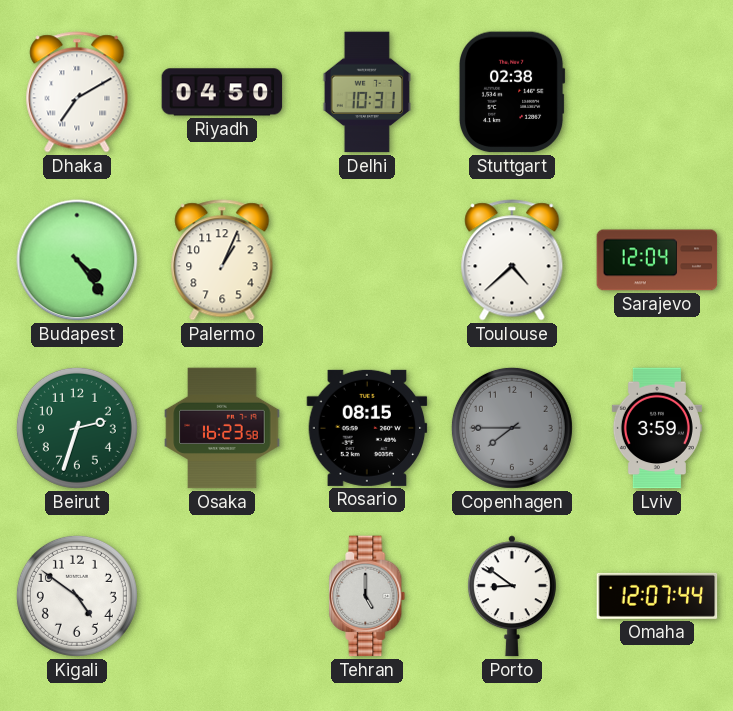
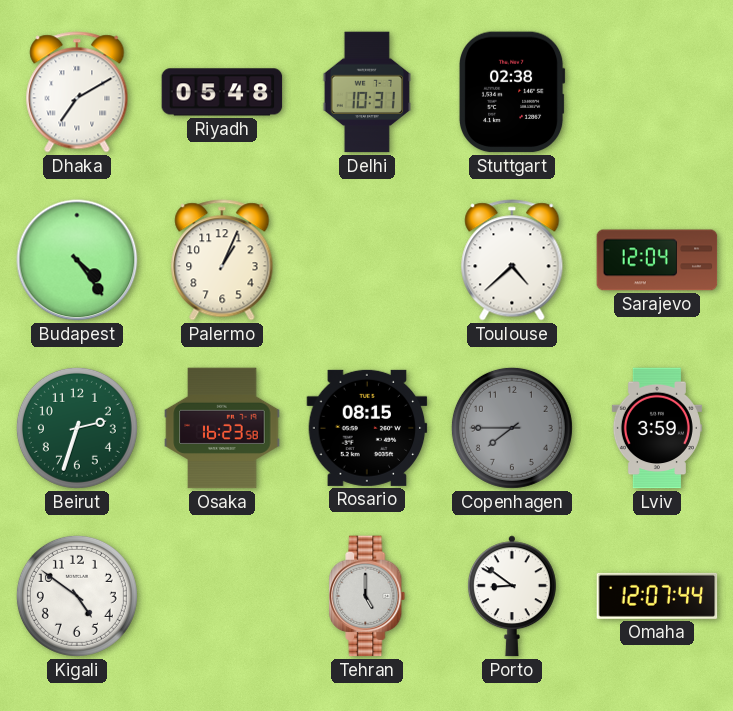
Riyadh: 04:50 -> 05:48 (222, 92)
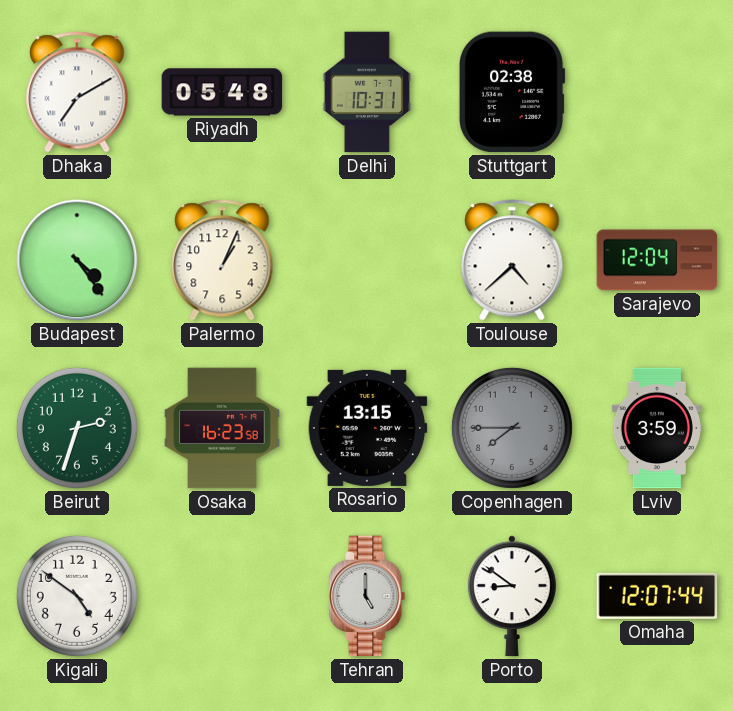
Rosario: 08:15 -> 13:15 (367, 428)
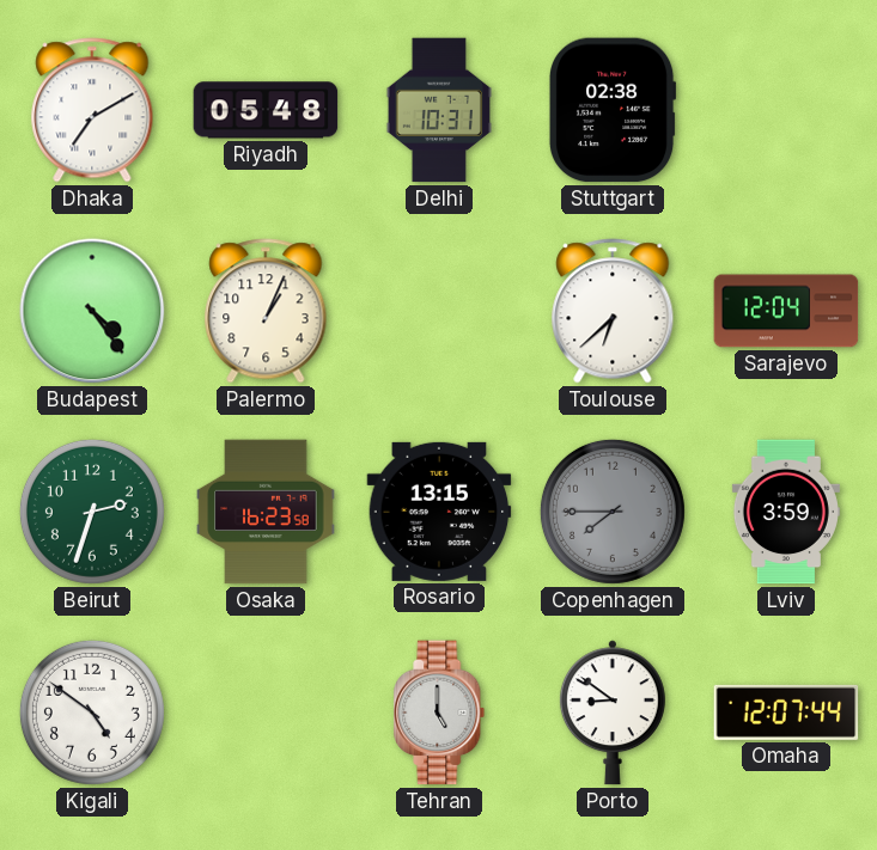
Toulouse: 4:38 -> 6:38 (613, 311)
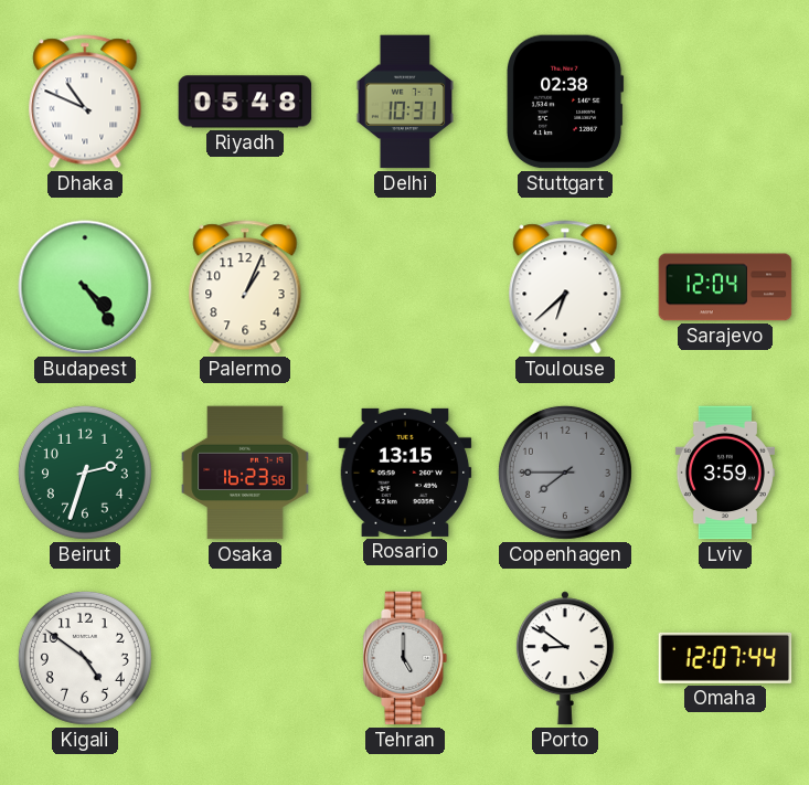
Dhaka: 7:10 -> 10:49 (85, 102)
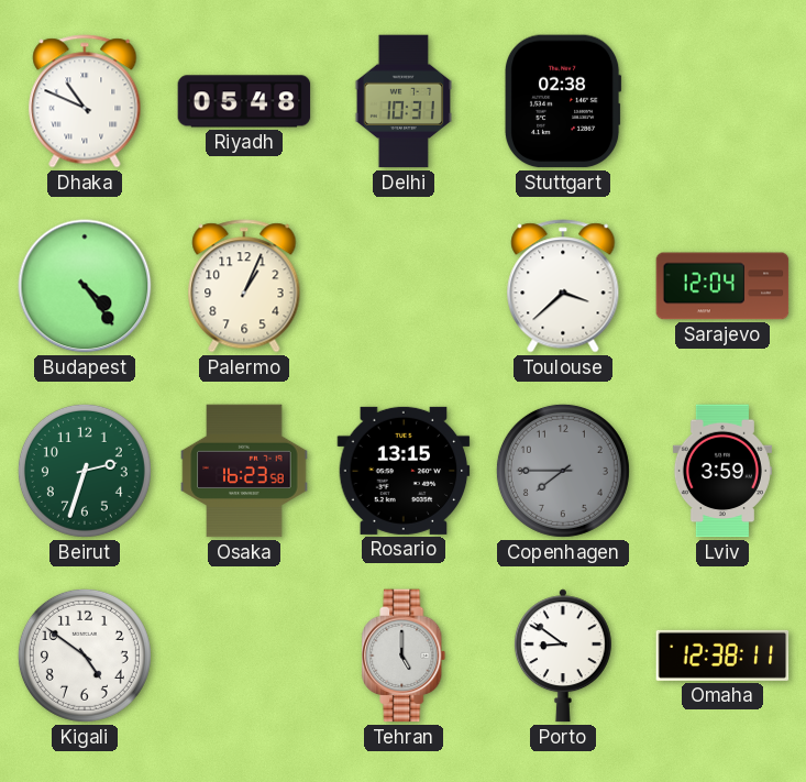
Toulouse: 6:38 -> 3:38 (563, 286)
Omaha: 12:07 -> 12:38 (722, 656)
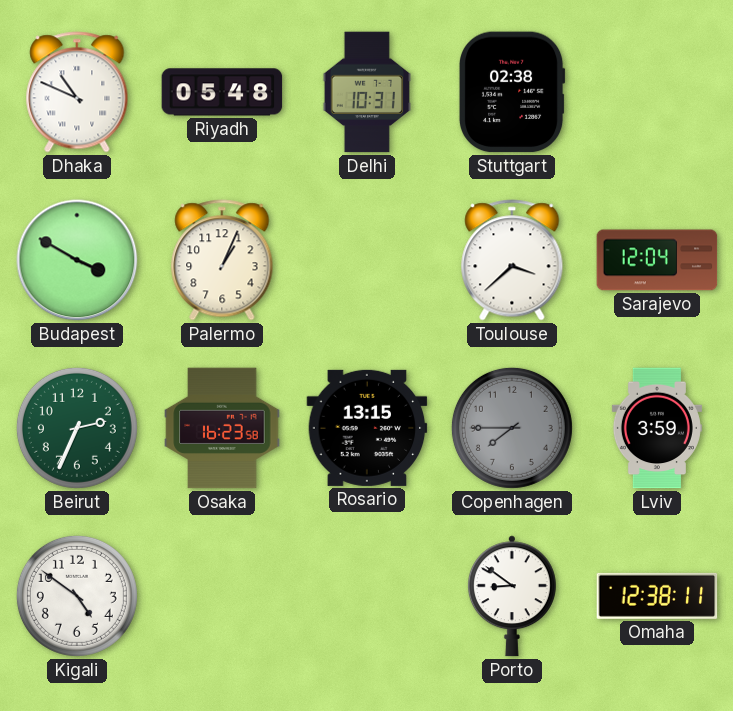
Budapest: 4:24 -> 3:50 (77, 260)
Beirut: 2:33 -> 2:34 (77, 428)
Tehran: 5:00 -> none (404, 656)
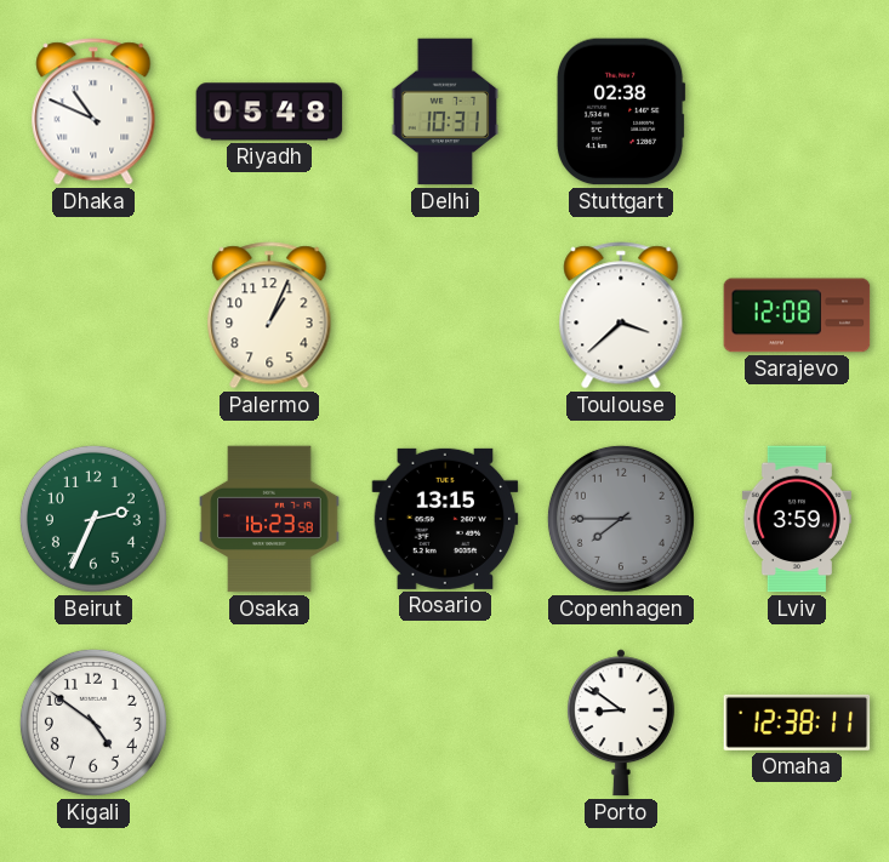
Budapest: 3:50 -> none (77, 260)
Sarajevo: 12:04 -> 12:08 (797, 315)
